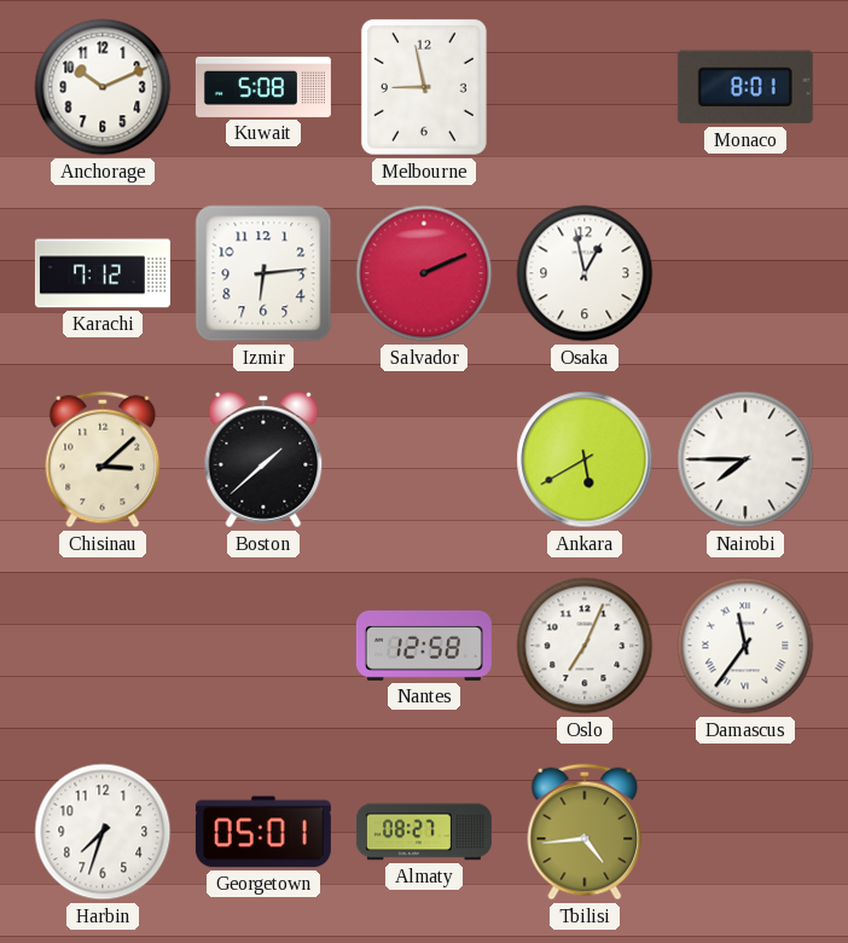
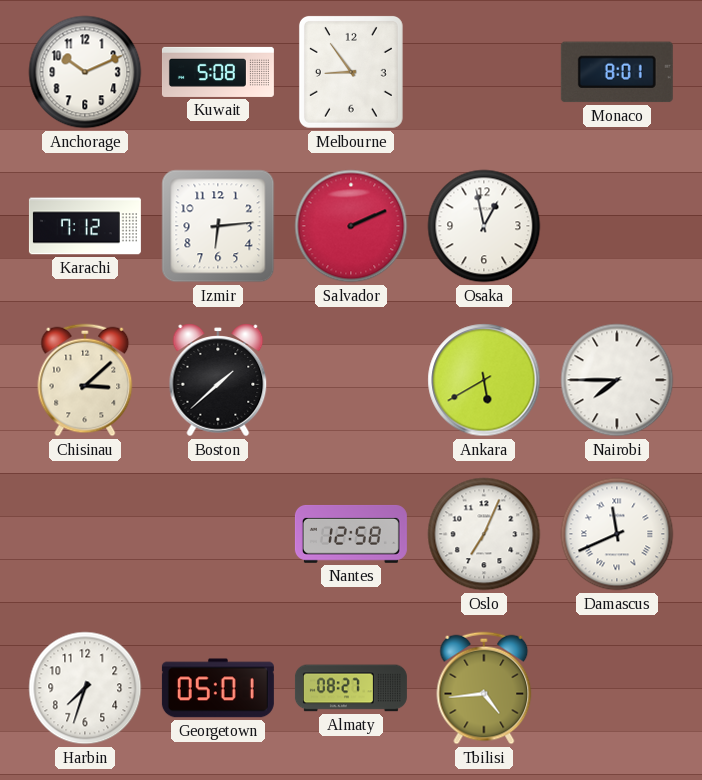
Melbourne: 8:58 -> 8:54 (351, 72)
Damascus: 11:36 -> 11:41 (617, 534)
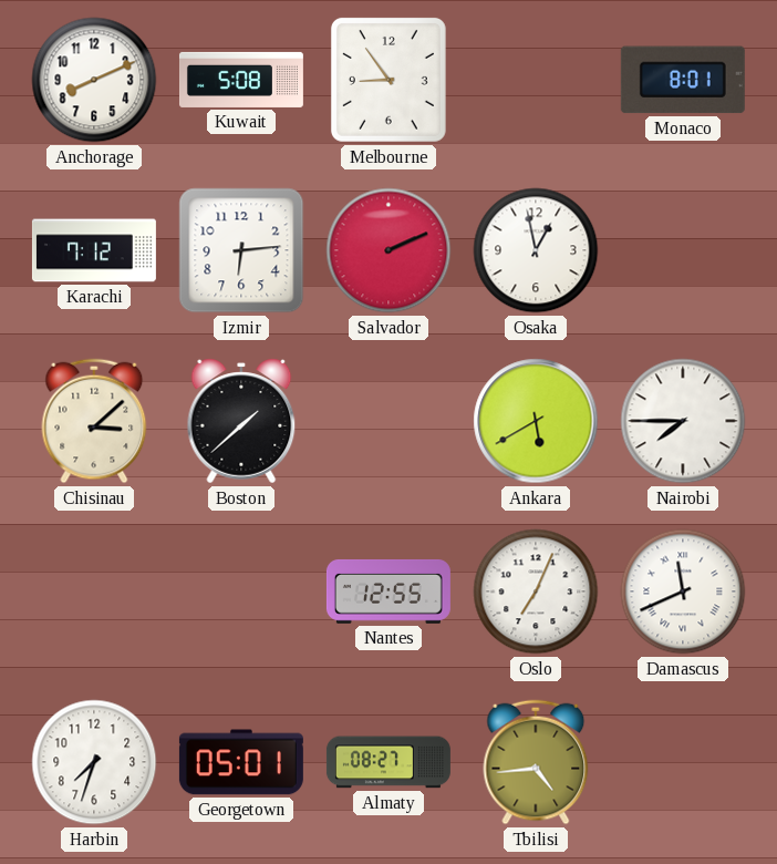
Anchorage: 10:11 -> 8:11 (94, 80)
Nantes: 12:58 -> 12:55 (388, 592)
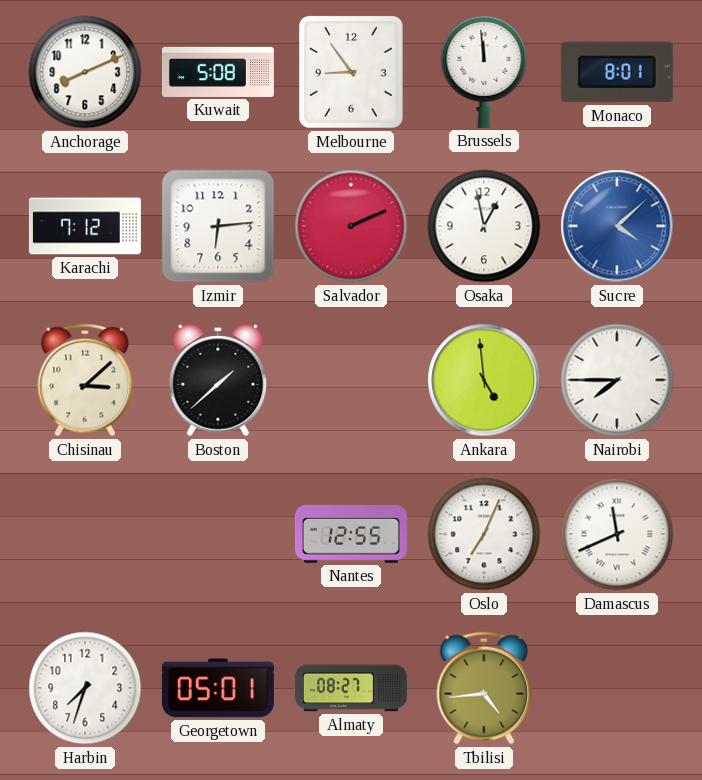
Brussels: none -> 11:59 (484, 71)
Sucre: none -> 4:08 (617, 226)
Ankara: 5:40 -> 4:59 (484, 380)
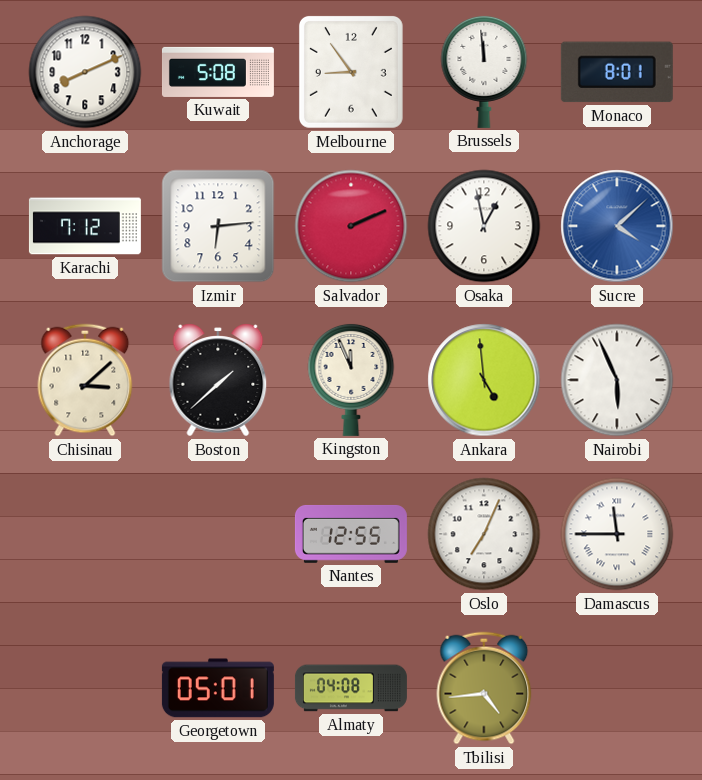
Kingston: none -> 11:56 (351, 379)
Nairobi: 7:45 -> 5:56 (617, 380)
Damascus: 11:41 -> 11:45 (617, 534)
Harbin: 7:33 -> none (85, 688)
Almaty: 08:27 -> 04:08 (351, 688)
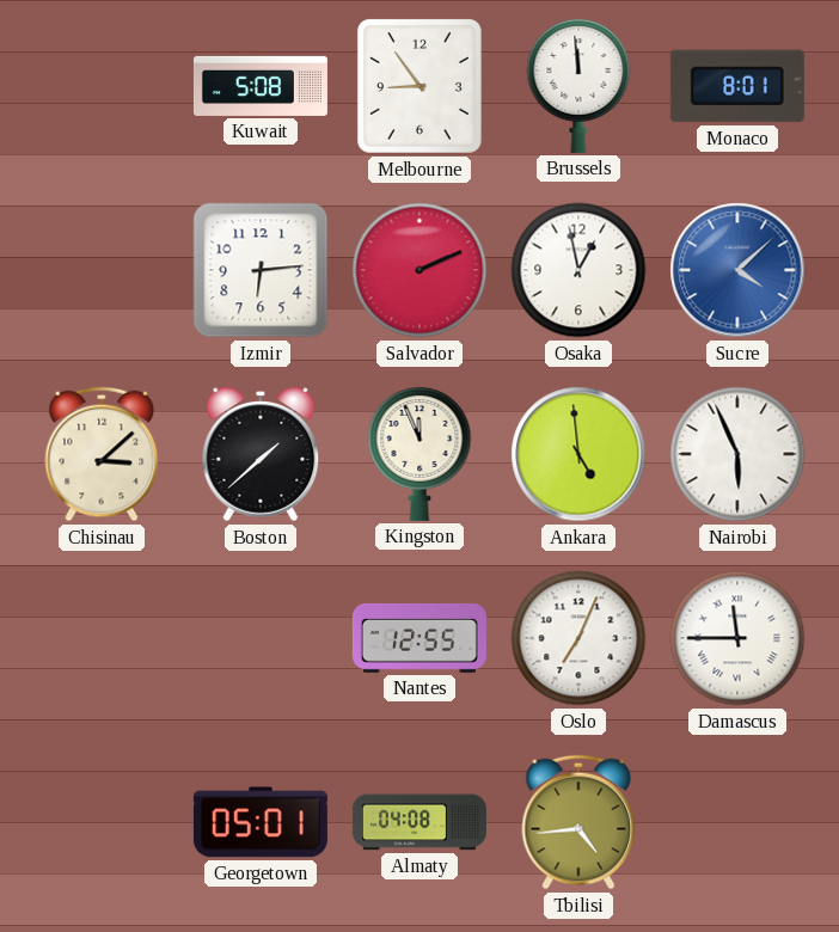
Anchorage: 8:11 -> none (85, 72)
Karachi: 7:12 -> none (85, 226)
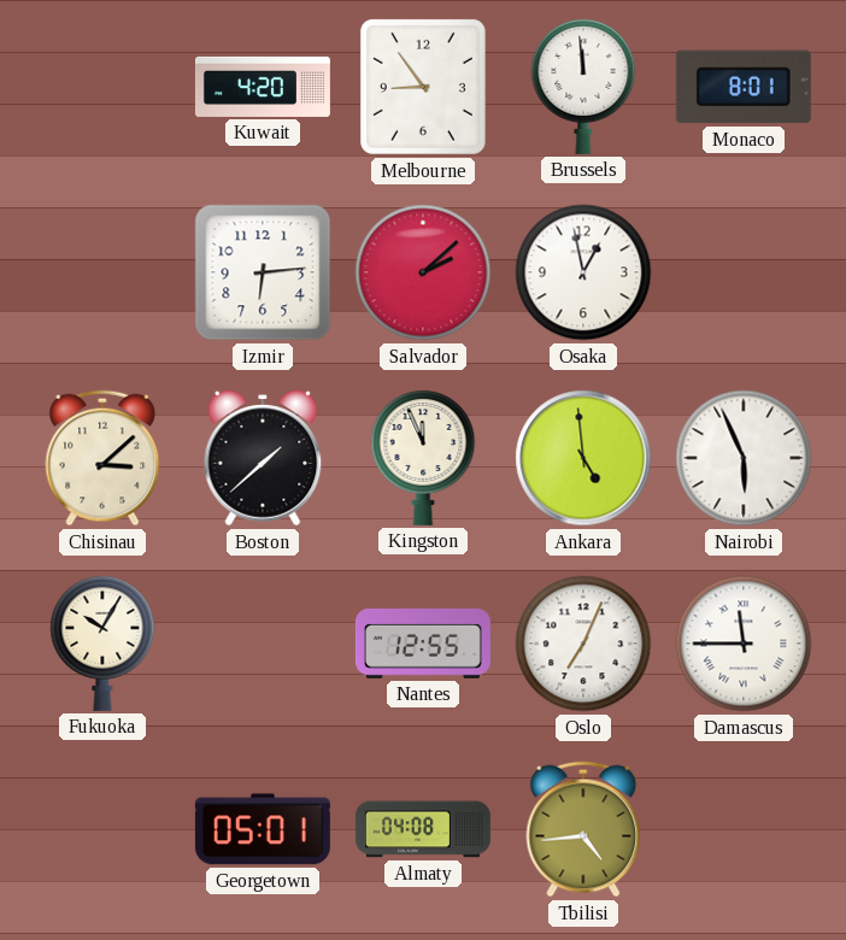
Kuwait: 5:08 -> 4:20 (263, 87)
Salvador: 2:11 -> 2:08 (423, 272)
Sucre: 4:08 -> none (737, 270)
Fukuoka: none -> 10:05 (102, 642)
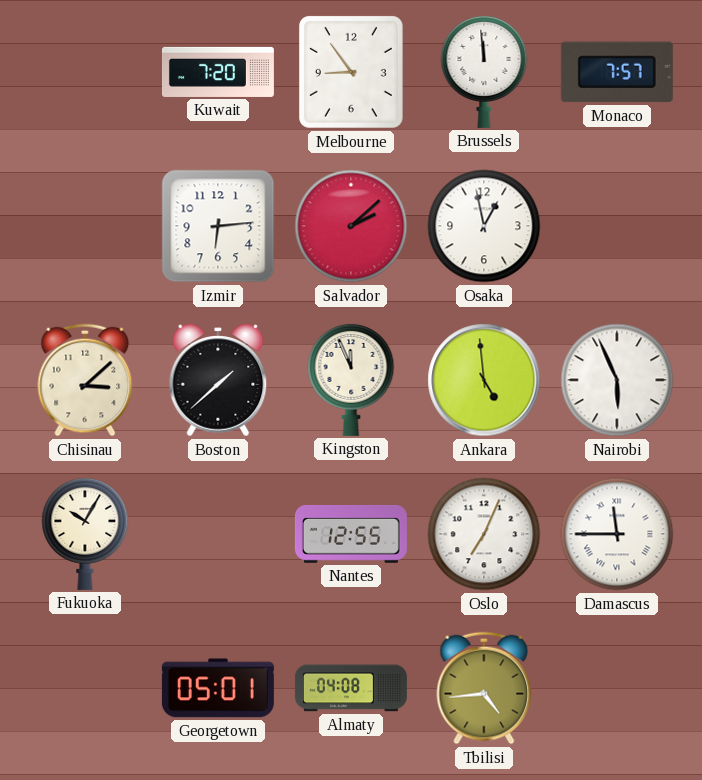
Kuwait: 4:20 -> 7:20 (218, 72)
Monaco: 8:01 -> 7:57 (617, 72)
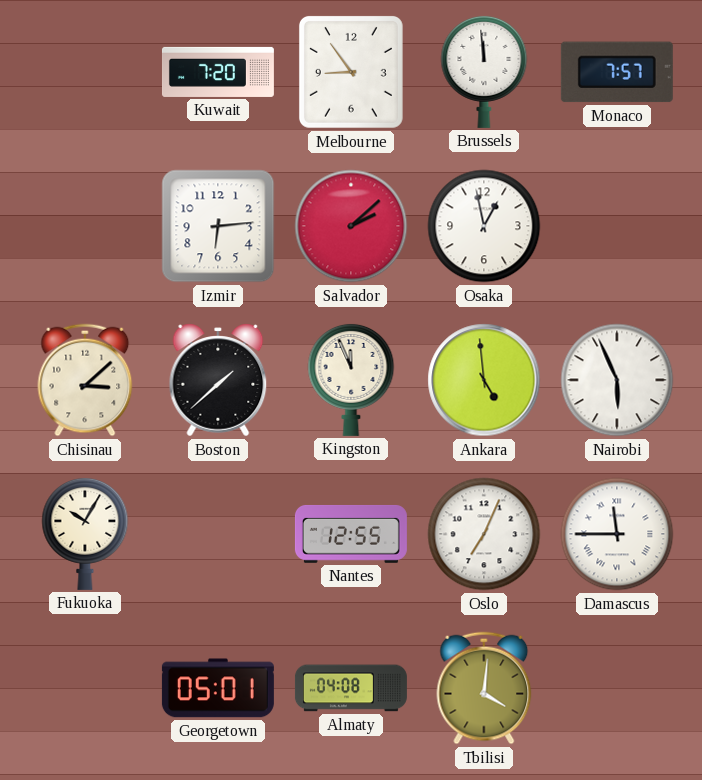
Tbilisi: 4:44 -> 4:01 (484, 688)
